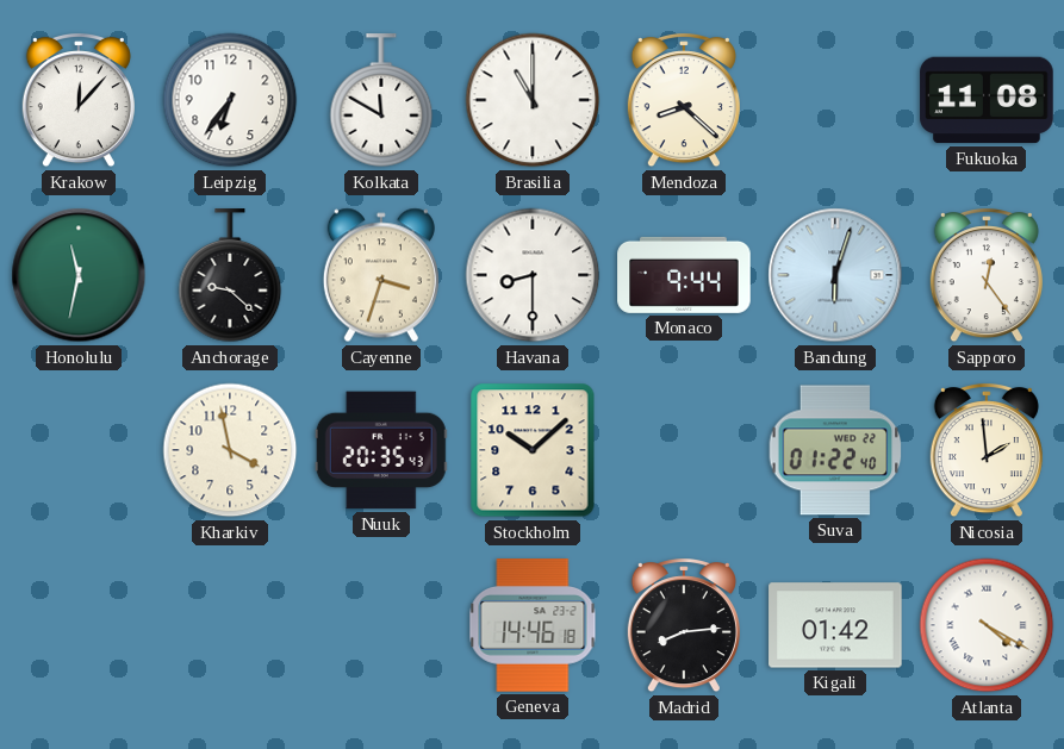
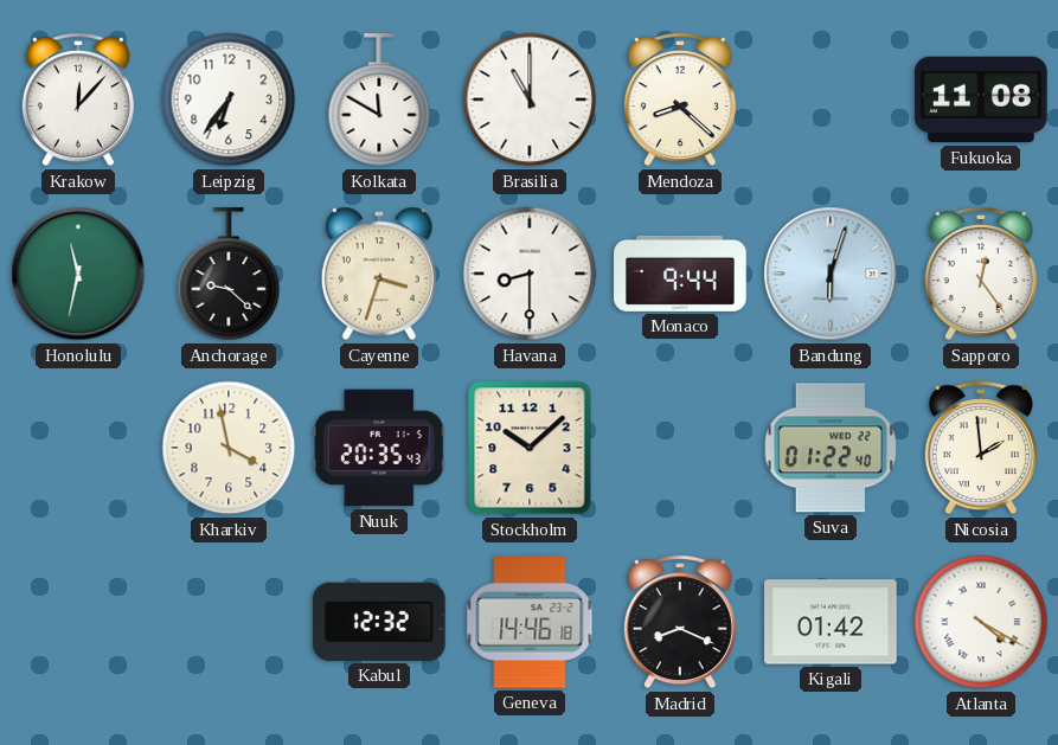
Kabul: none -> 12:32 (379, 622)
Madrid: 8:14 -> 8:19 (680, 623)
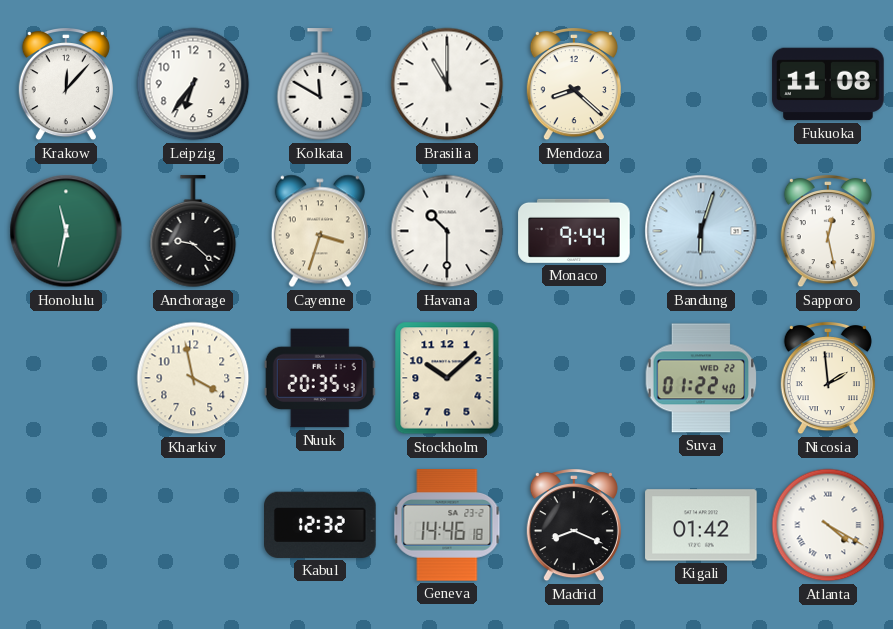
Havana: 8:30 -> 10:30 (447, 231)
Sapporo: 12:24 -> 12:28 (828, 232)
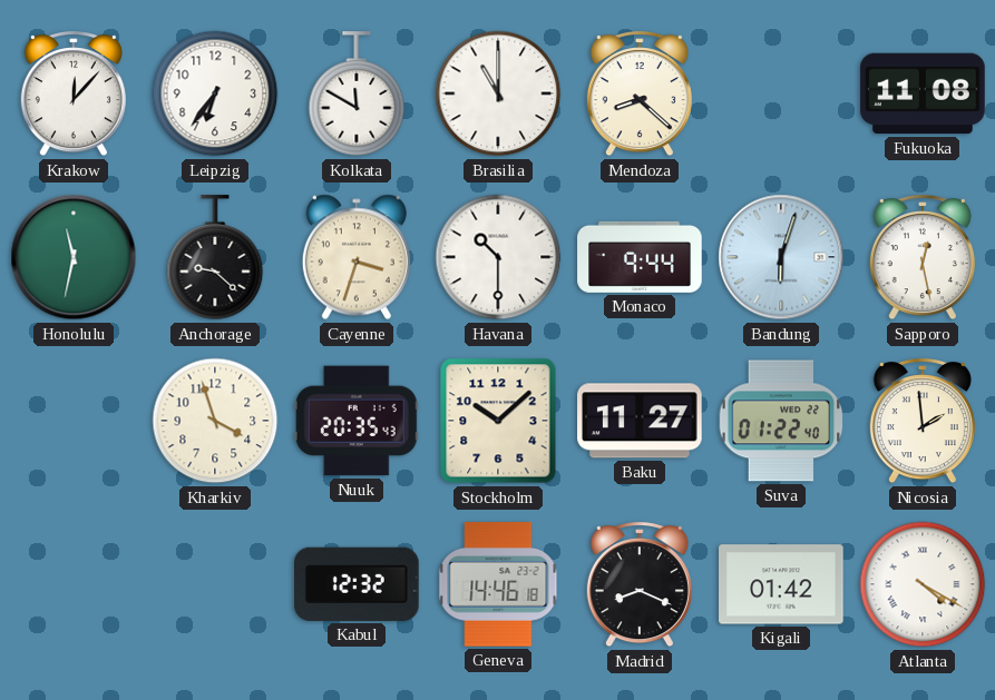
Kharkiv: 3:58 -> 3:57 (215, 421)
Baku: none -> 11:27 (640, 421)
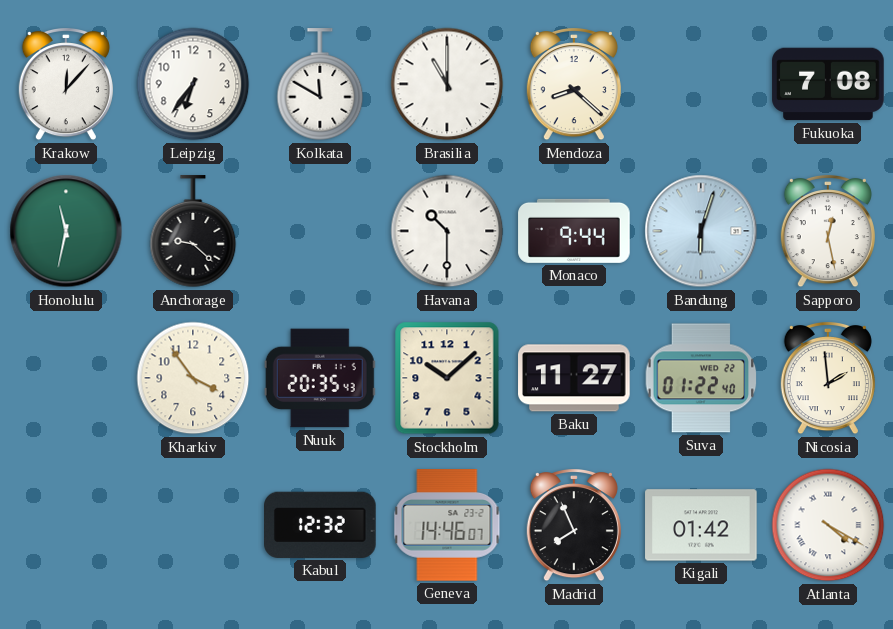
Fukuoka: 11:08 -> 7:08 (828, 84)
Cayenne: 3:33 -> none (357, 257)
Kharkiv: 3:57 -> 3:54 (193, 378)
Geneva: 14:46:18 -> 14:46:07 (447, 525)
Madrid: 8:19 -> 7:56 (574, 526)
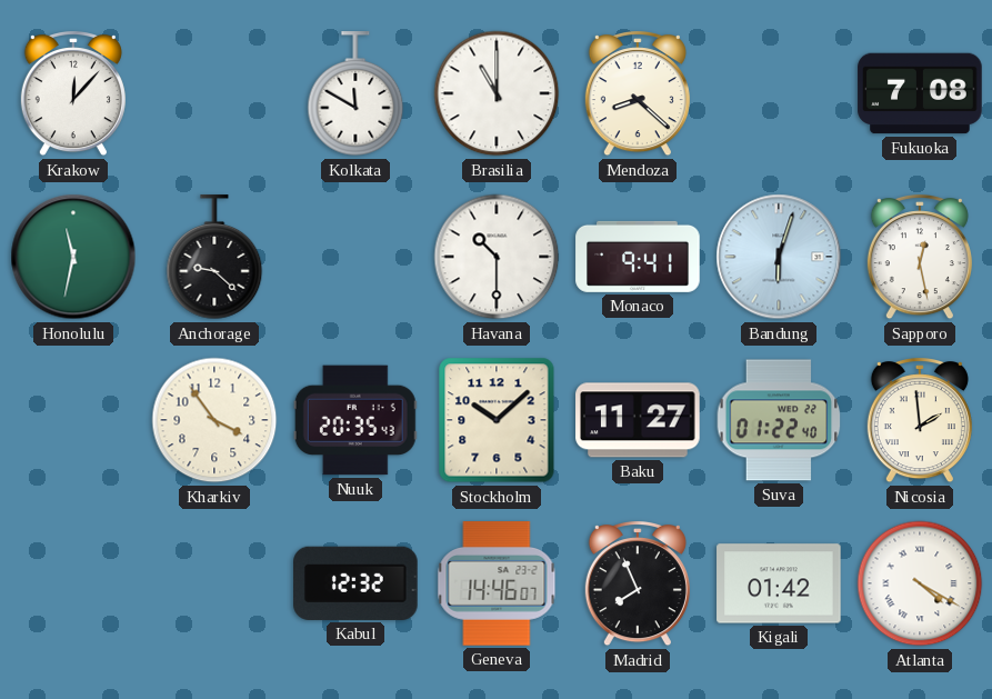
Leipzig: 6:36 -> none (193, 84)
Monaco: 9:44 -> 9:41 (638, 257)
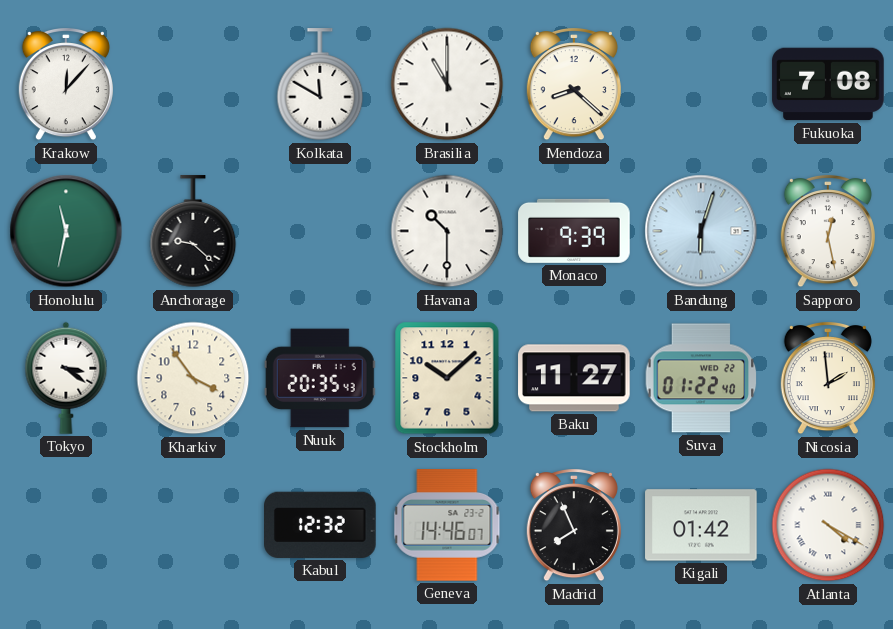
Monaco: 9:41 -> 9:39 (574, 231)
Tokyo: none -> 3:21 (66, 378)
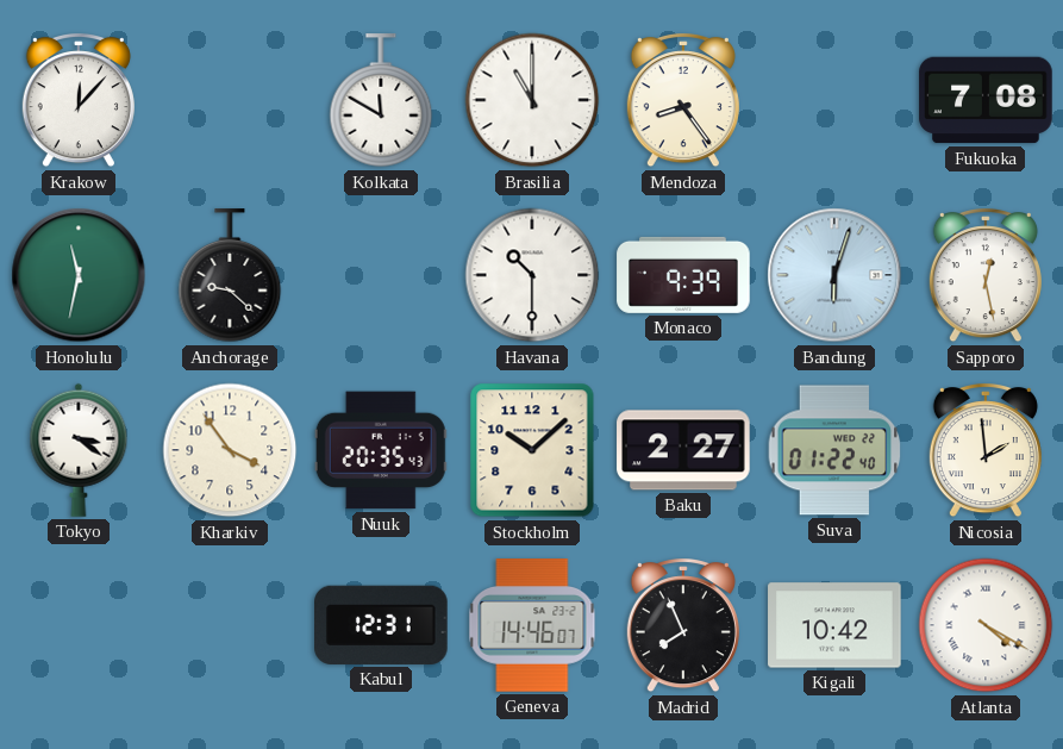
Mendoza: 8:22 -> 8:24 (683, 101)
Baku: 11:27 -> 2:27 (683, 450)
Kabul: 12:32 -> 12:31 (381, 625)
Kigali: 01:42 -> 10:42 (834, 625)
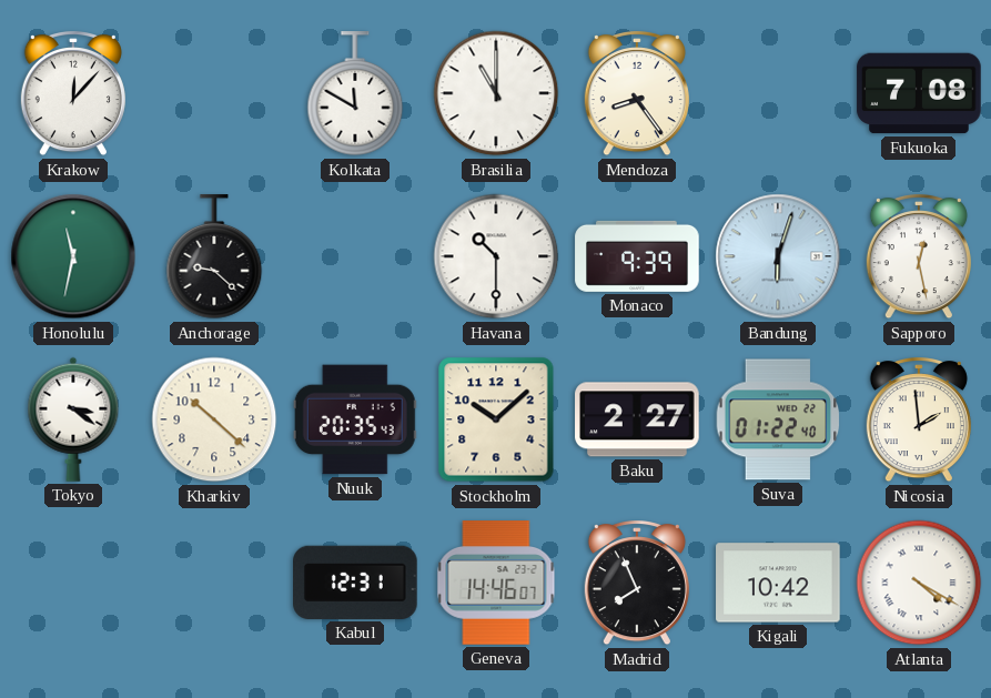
Kharkiv: 3:54 -> 10:22 (214, 419)
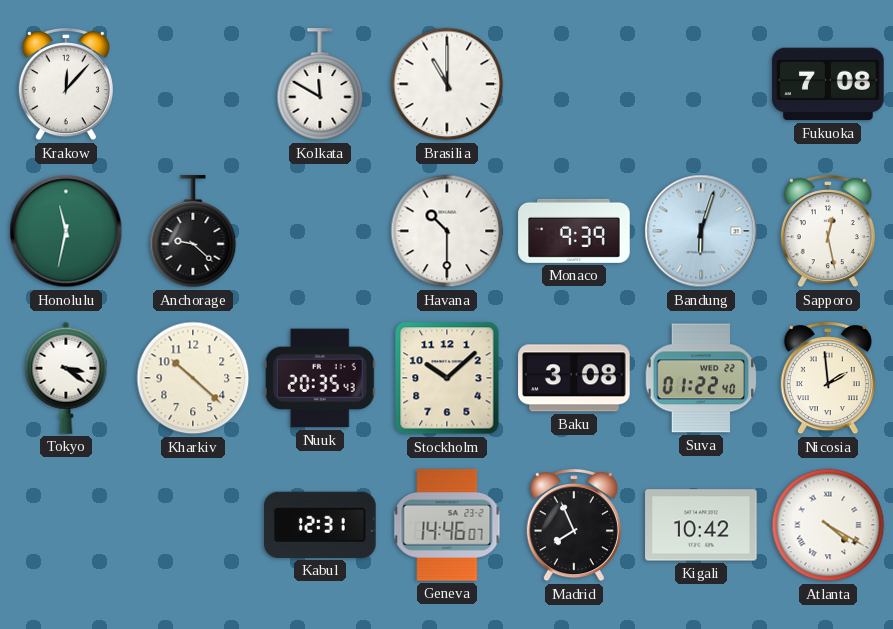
Mendoza: 8:24 -> none (637, 94)
Baku: 2:27 -> 3:08 (574, 378)
